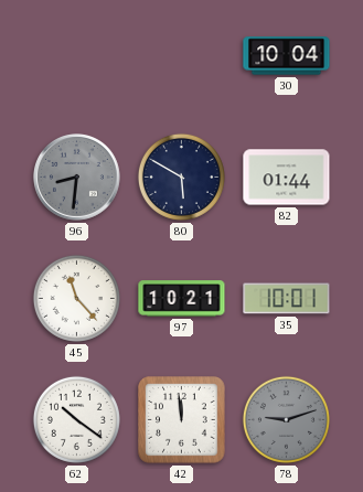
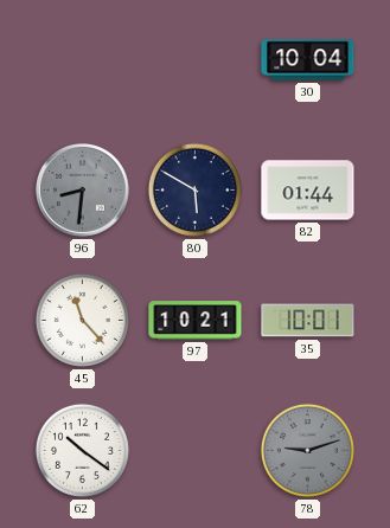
42: 11:59 -> none (182, 420)
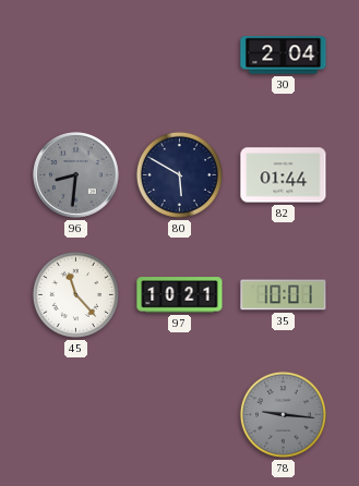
30: 10:04 -> 2:04 (284, 56)
62: 10:21 -> none (82, 450)
78: 9:12 -> 9:16 (283, 414)
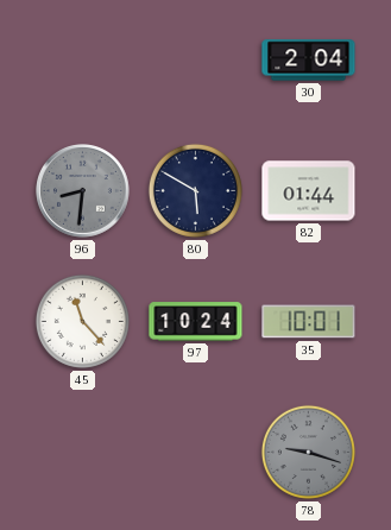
97: 10:21 -> 10:24 (196, 322)
78: 9:16 -> 9:18 (308, 452)
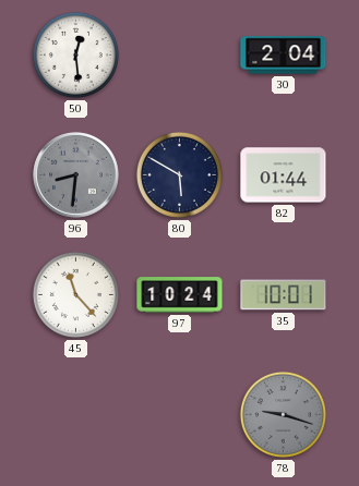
50: none -> 12:29 (75, 54)
